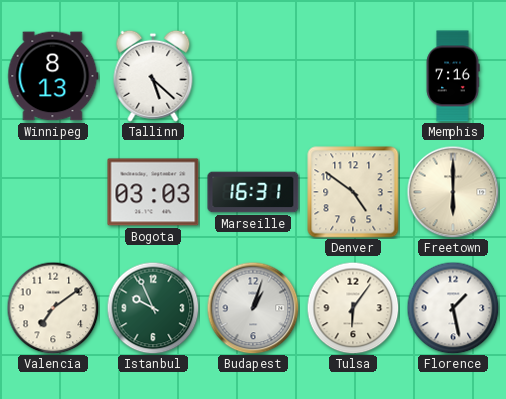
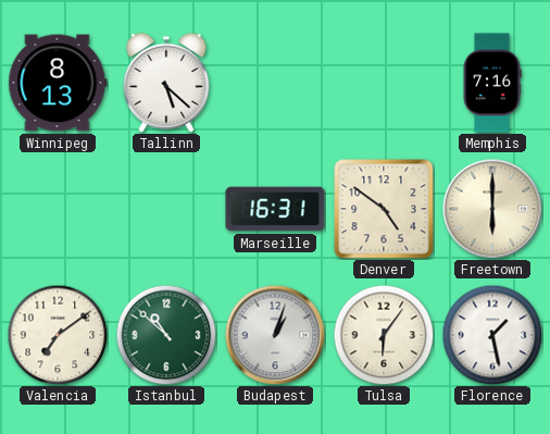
Bogota: 03:03 -> none (153, 192)
Istanbul: 9:56 -> 10:52 (166, 335)
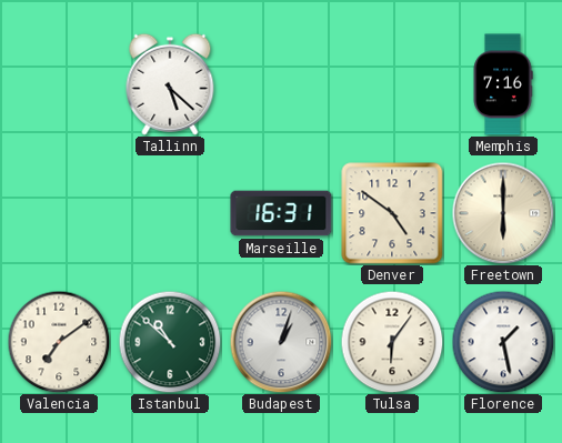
Winnipeg: 8:13 -> none (58, 83)
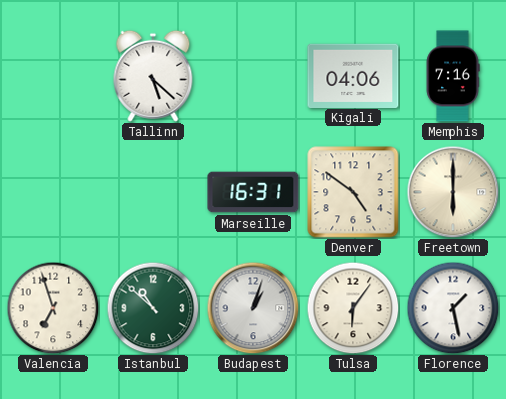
Kigali: none -> 04:06 (353, 75)
Valencia: 7:09 -> 6:57 (53, 308)
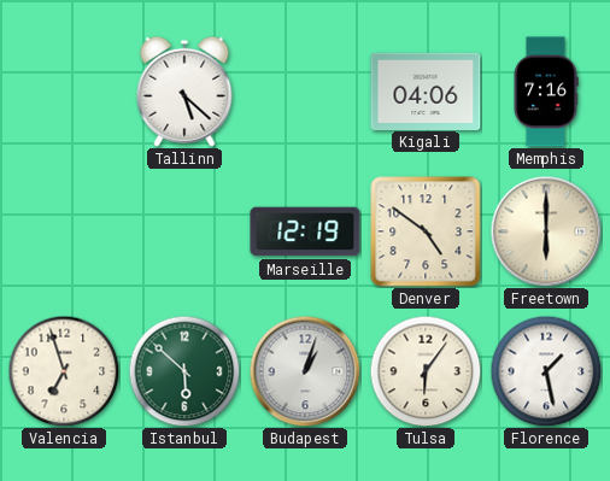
Marseille: 16:31 -> 12:19 (305, 231)
Istanbul: 10:52 -> 5:52 (184, 371)
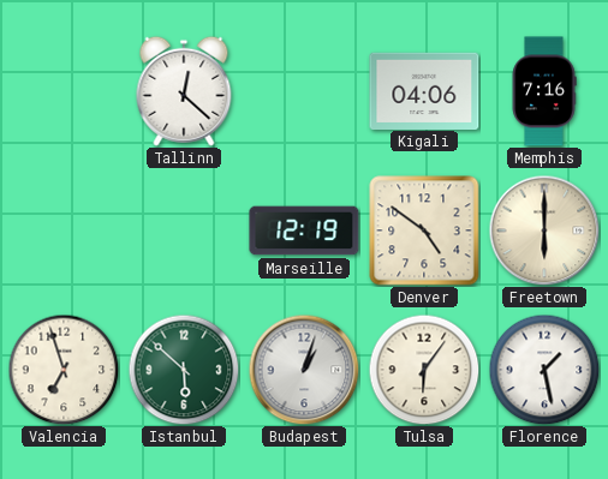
Tallinn: 5:22 -> 12:22 (184, 91)
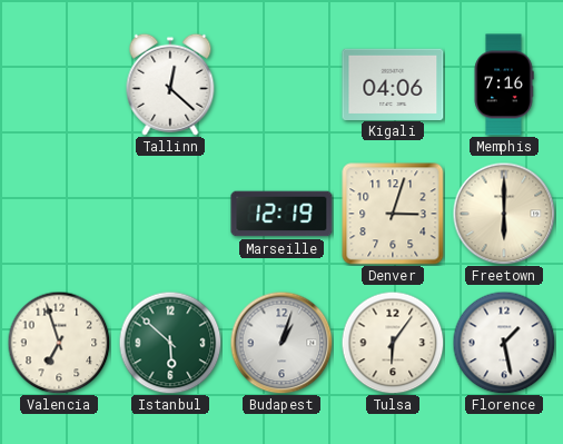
Denver: 4:51 -> 3:03 (393, 214)
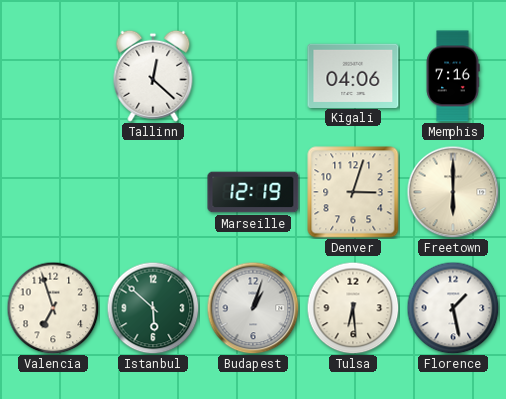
Tulsa: 6:06 -> 6:29 (353, 308)
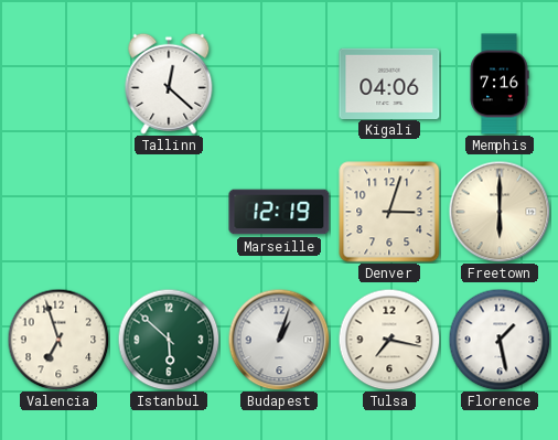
Tulsa: 6:29 -> 7:17 (389, 340)
